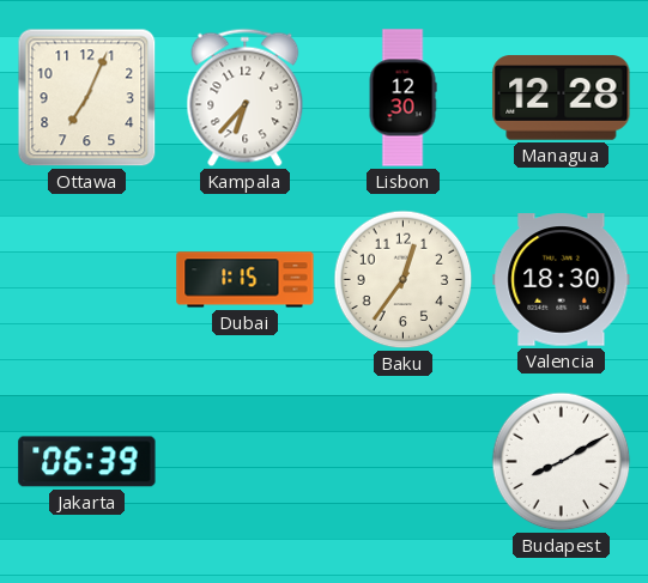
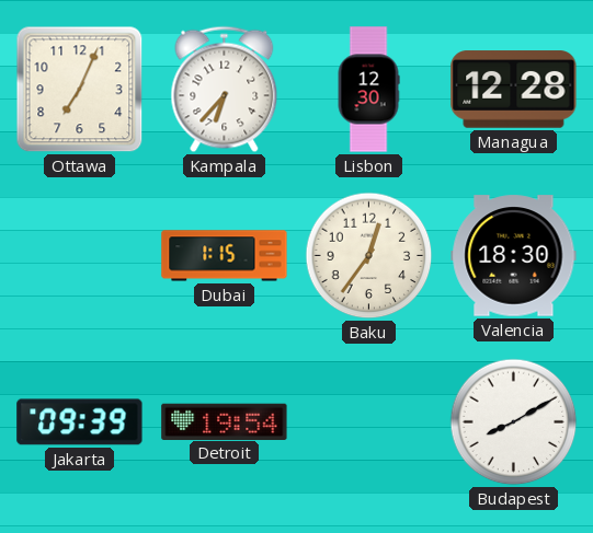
Jakarta: 06:39 -> 09:39 (80, 422)
Detroit: none -> 19:54 (225, 421)
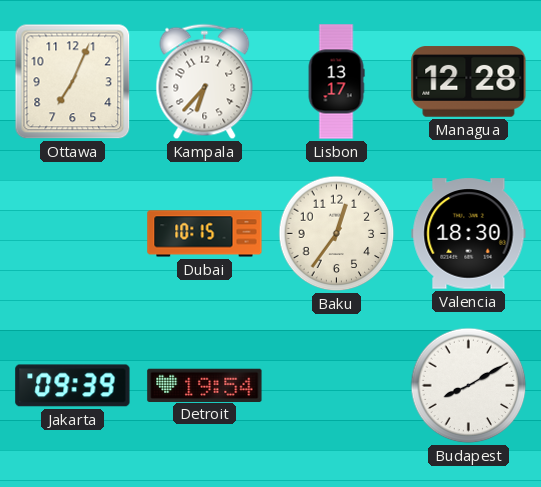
Lisbon: 12:30 -> 13:17 (336, 82)
Dubai: 1:15 -> 10:15 (205, 234)
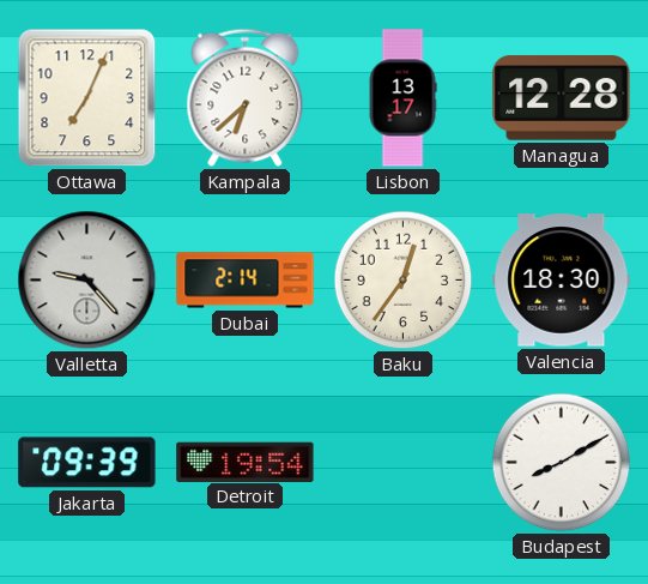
Kampala: 6:37 -> 6:38 (246, 98)
Valletta: none -> 9:23 (87, 281)
Dubai: 10:15 -> 2:14 (246, 281)
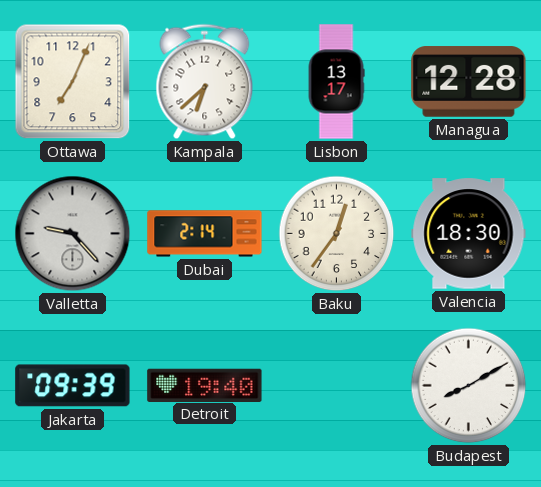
Detroit: 19:54 -> 19:40 (205, 385)
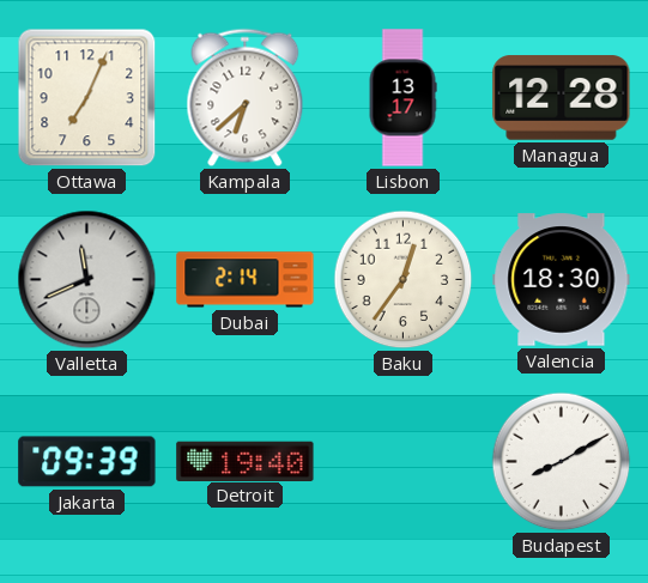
Valletta: 9:23 -> 11:41 (87, 280)
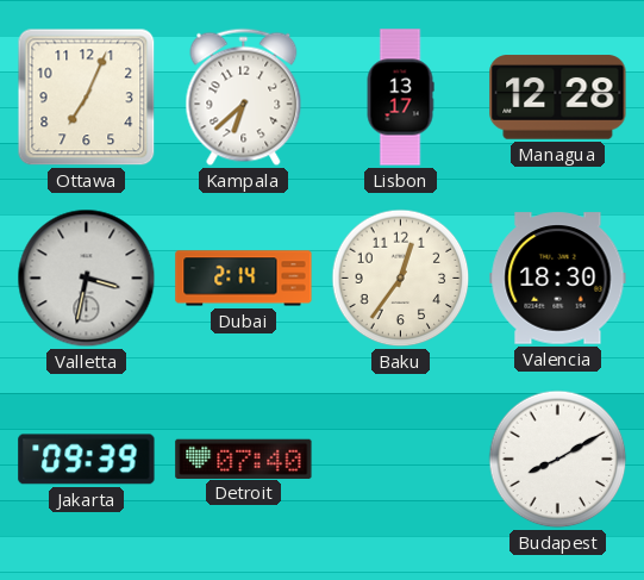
Valletta: 11:41 -> 3:32 (87, 279)
Detroit: 19:40 -> 07:40 (244, 459)
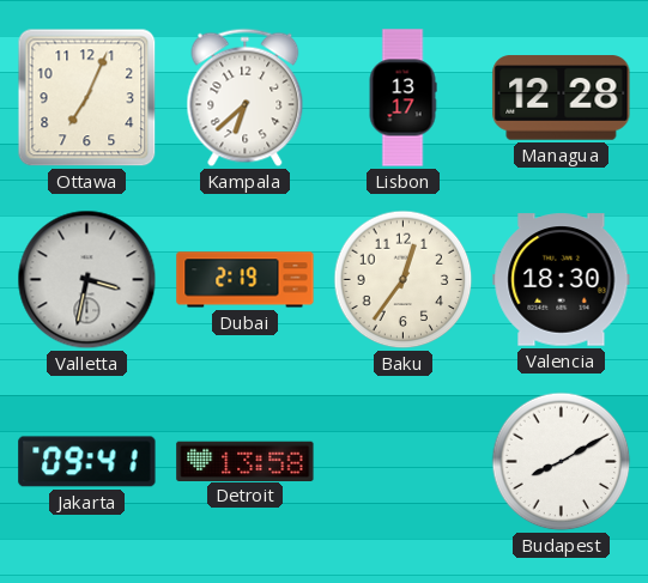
Dubai: 2:14 -> 2:19 (246, 280)
Jakarta: 09:39 -> 09:41 (87, 462)
Detroit: 07:40 -> 13:58 (246, 461)
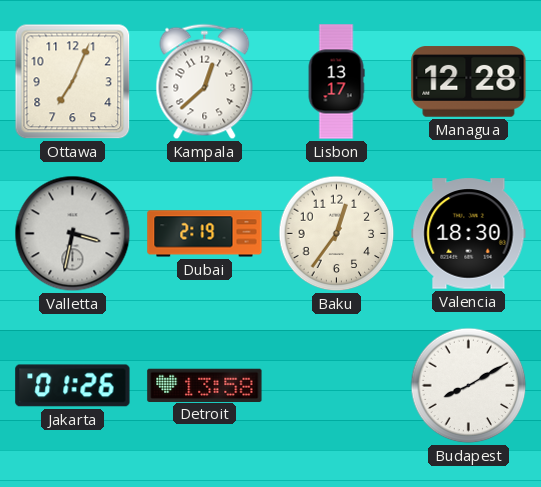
Kampala: 6:38 -> 12:38 (205, 82)
Jakarta: 09:41 -> 01:26 (73, 386)
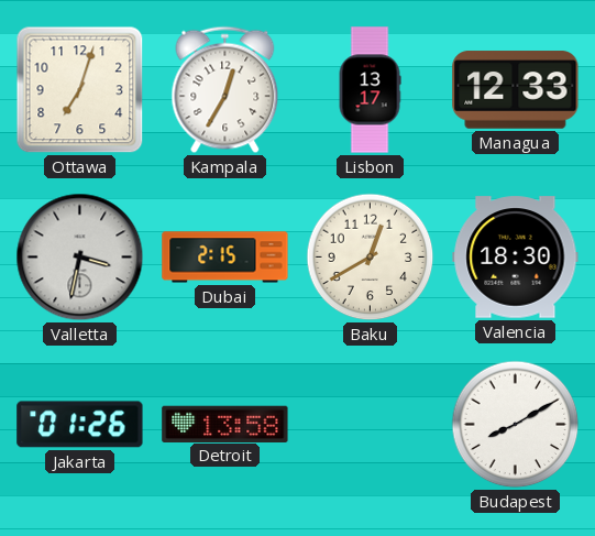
Ottawa: 7:04 -> 7:03 (80, 90)
Kampala: 12:38 -> 12:35 (225, 90)
Managua: 12:28 -> 12:33 (516, 90)
Dubai: 2:19 -> 2:15 (225, 258)
Baku: 12:36 -> 12:40 (371, 258)
